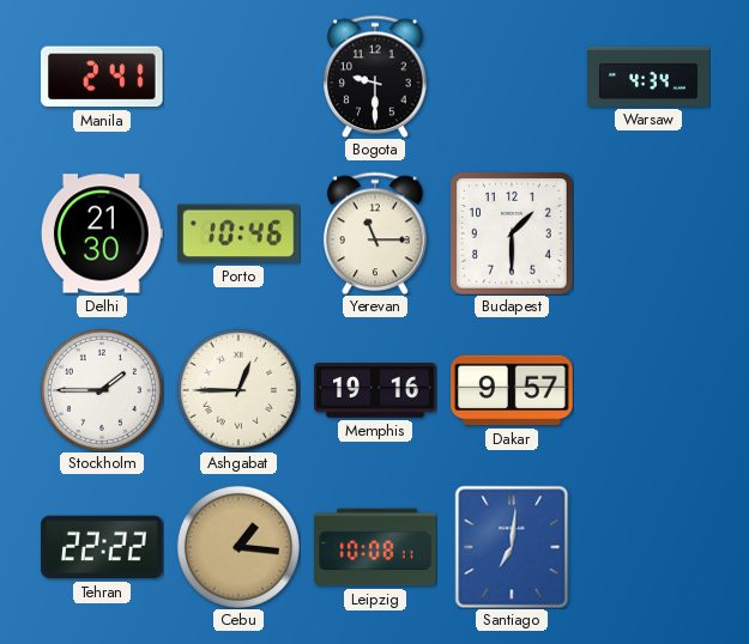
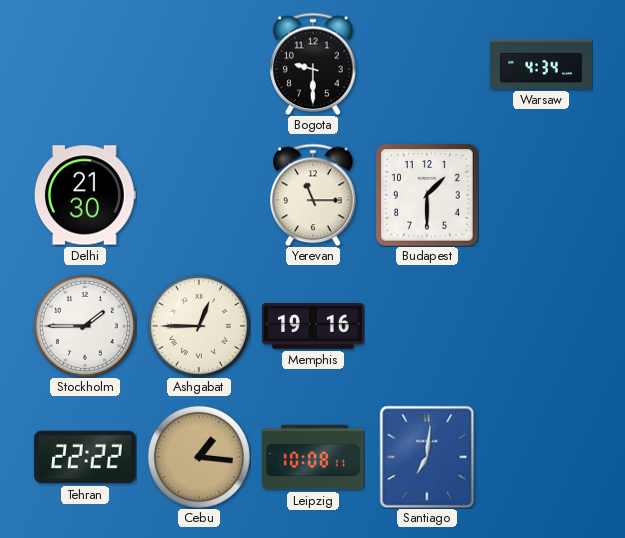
Manila: 2:41 -> none (102, 77)
Porto: 10:46 -> none (238, 233)
Dakar: 9:57 -> none (512, 390)
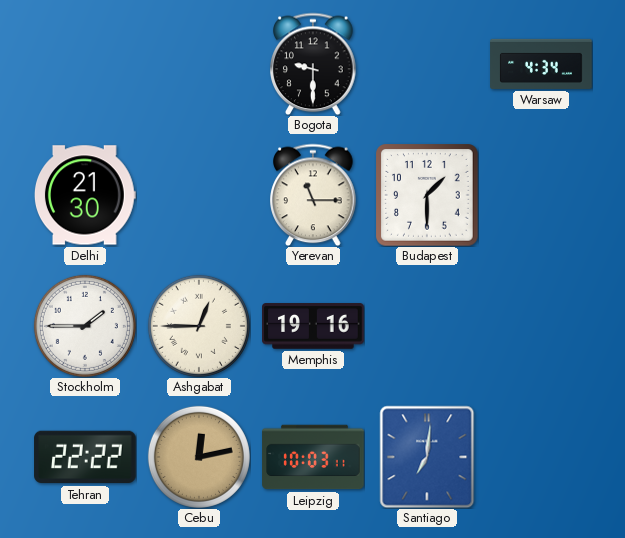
Cebu: 1:16 -> 12:13 (199, 457)
Leipzig: 10:08 -> 10:03 (313, 457)
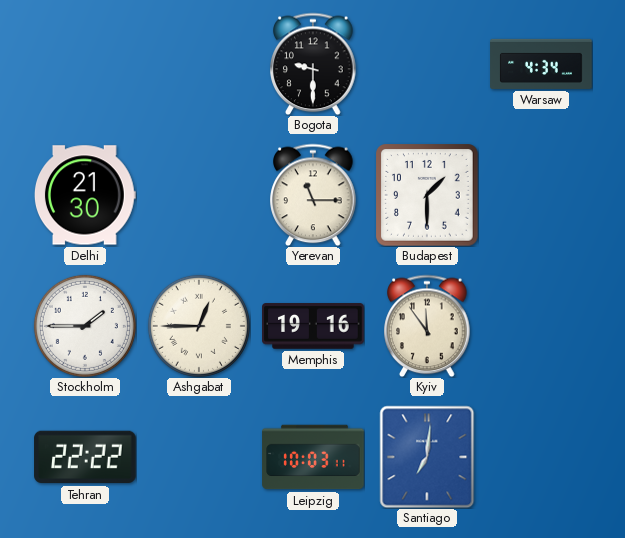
Kyiv: none -> 11:54 (427, 326)
Cebu: 12:13 -> none (199, 457)
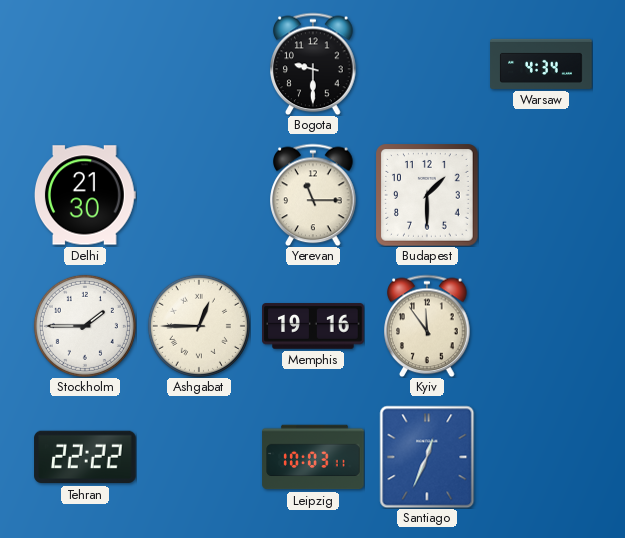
Santiago: 7:01 -> 12:34 (427, 457)
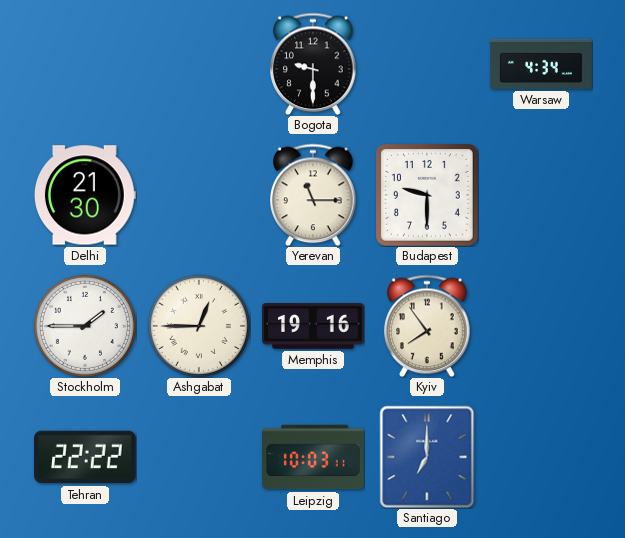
Budapest: 1:30 -> 9:30 (427, 195)
Kyiv: 11:54 -> 7:54 (427, 326)
Santiago: 12:34 -> 7:00 (427, 457)
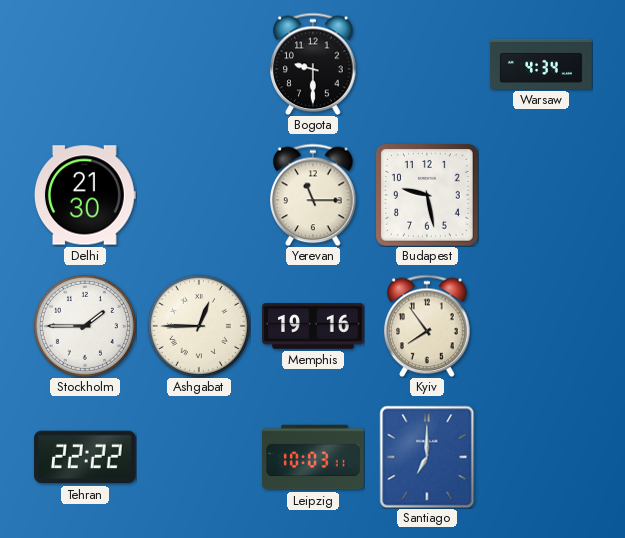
Budapest: 9:30 -> 9:28 (427, 195)
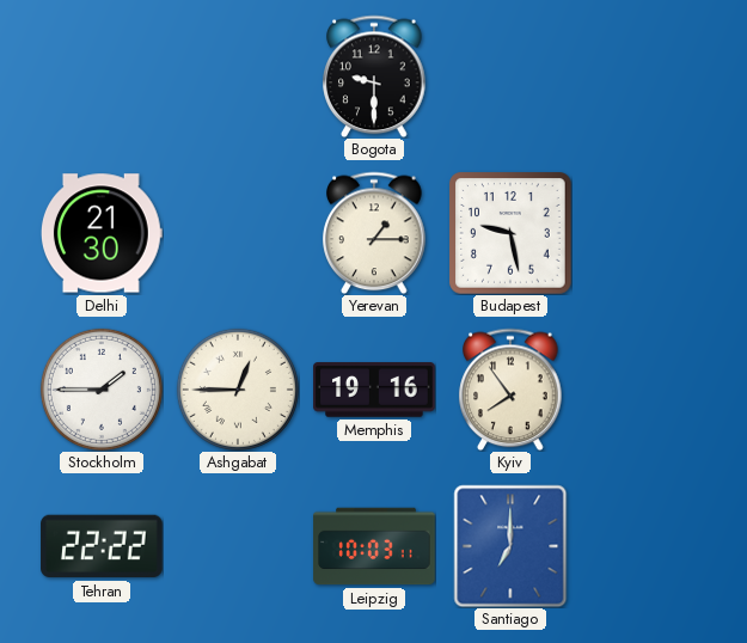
Warsaw: 4:34 -> none (541, 64)
Yerevan: 11:15 -> 1:15 (374, 233)
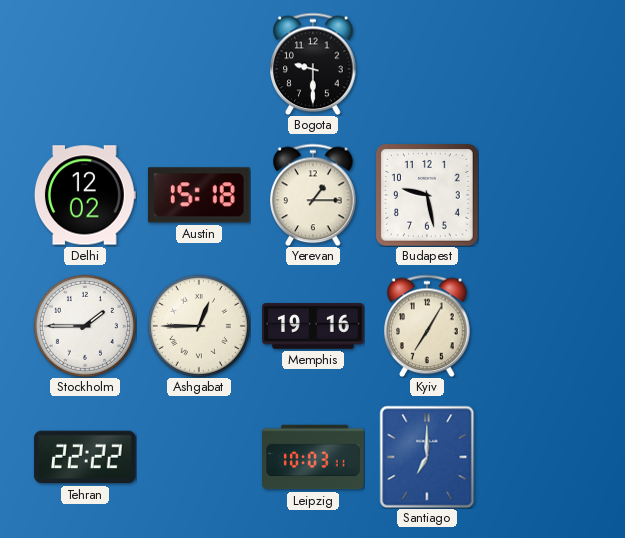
Delhi: 21:30 -> 12:02 (85, 195)
Austin: none -> 15:18 (199, 195)
Kyiv: 7:54 -> 7:05 (427, 326)
